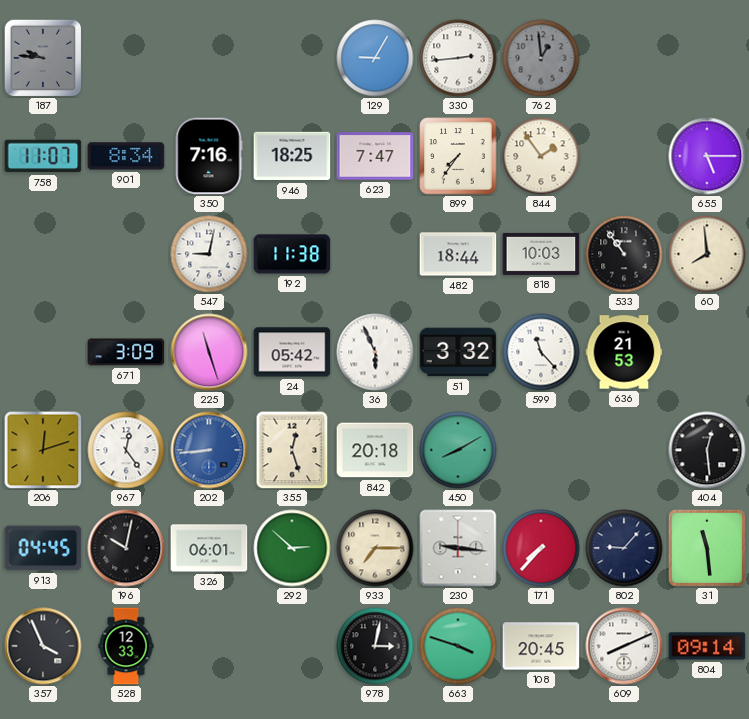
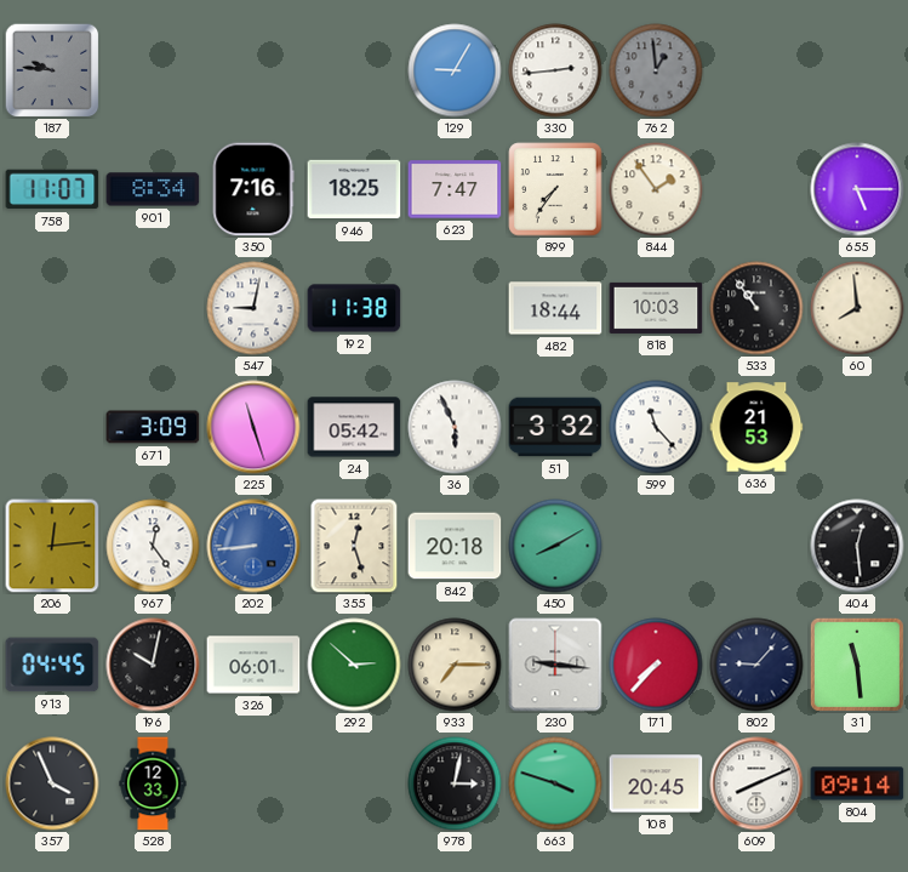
206: 12:12 -> 12:14 (52, 546)
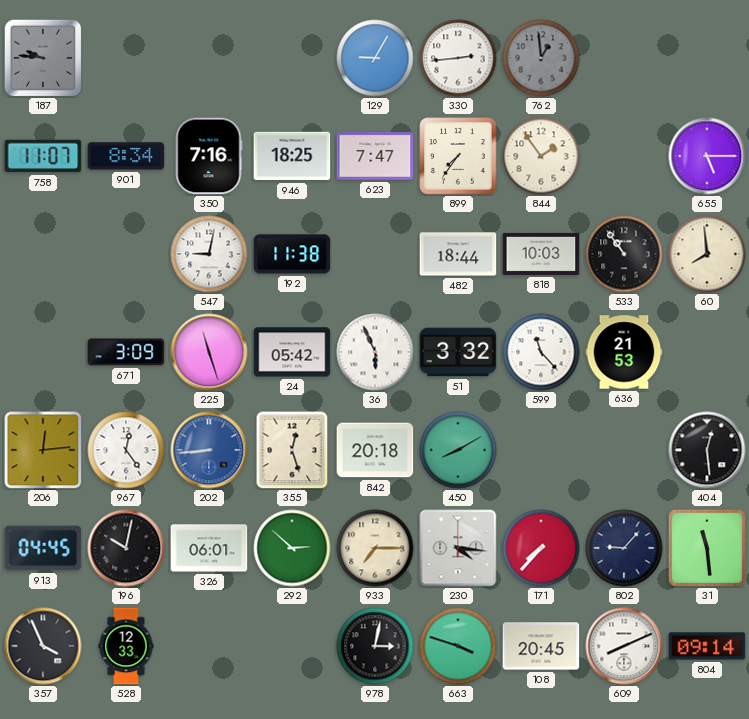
230: 9:16 -> 4:16 (458, 548)
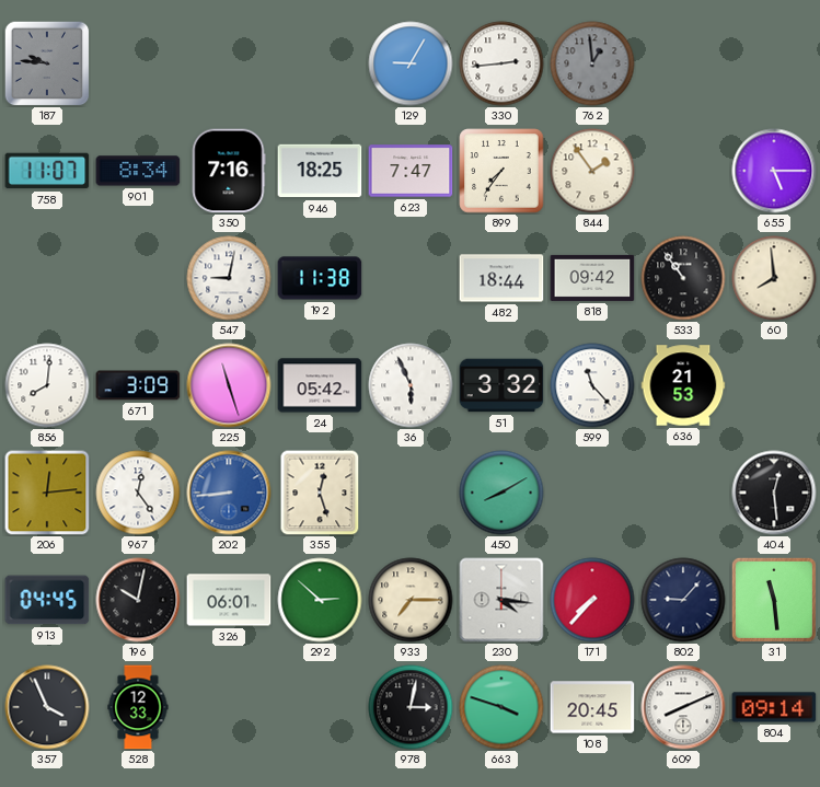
818: 10:03 -> 09:42 (592, 278)
856: none -> 8:01 (47, 385)
842: 20:18 -> none (375, 450)
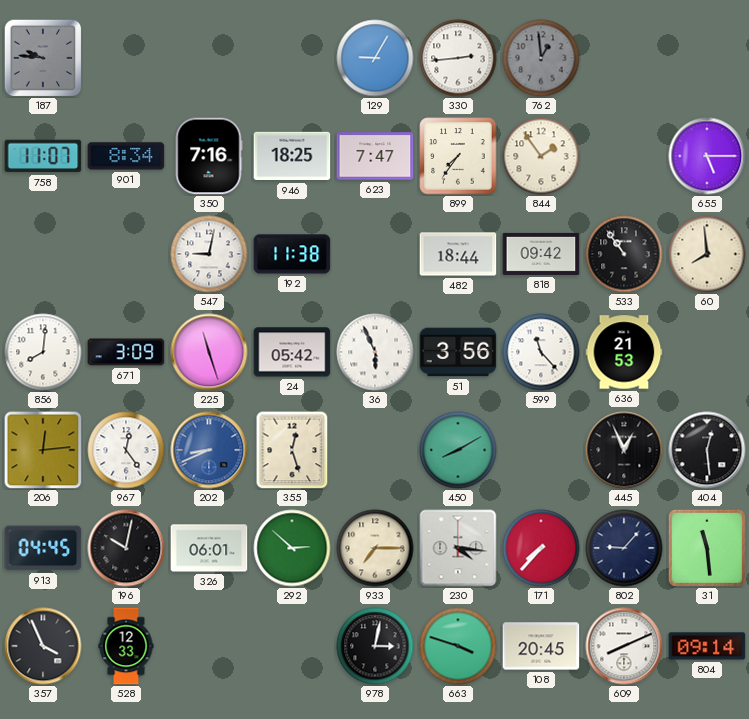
51: 3:32 -> 3:56 (458, 352)
202: 8:44 -> 8:41 (209, 450)
445: none -> 12:56 (624, 450)
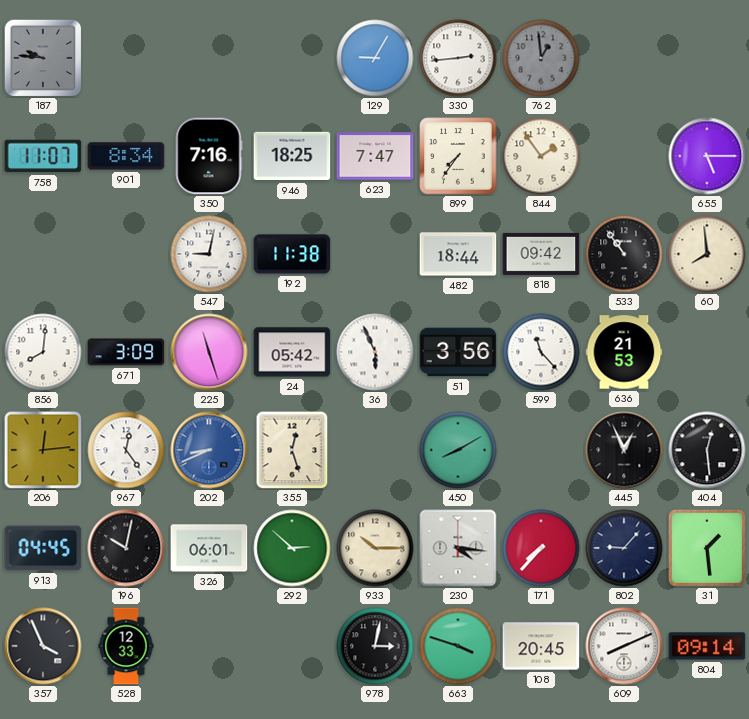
933: 7:15 -> 10:15 (375, 548)
31: 11:29 -> 1:29 (707, 548)
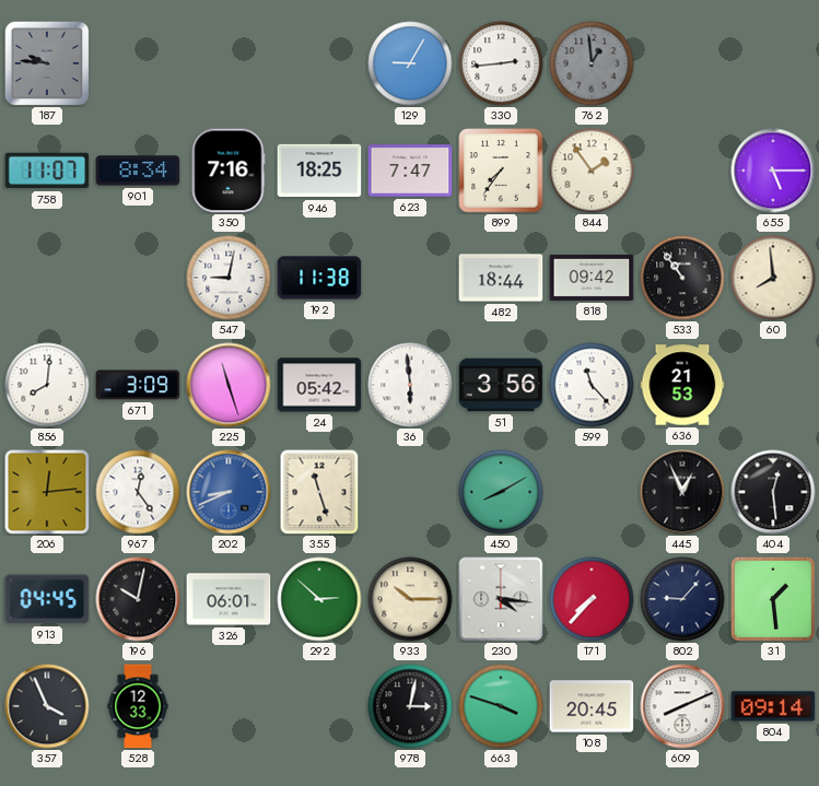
36: 5:56 -> 5:59 (410, 385)
355: 12:27 -> 11:27 (319, 492)
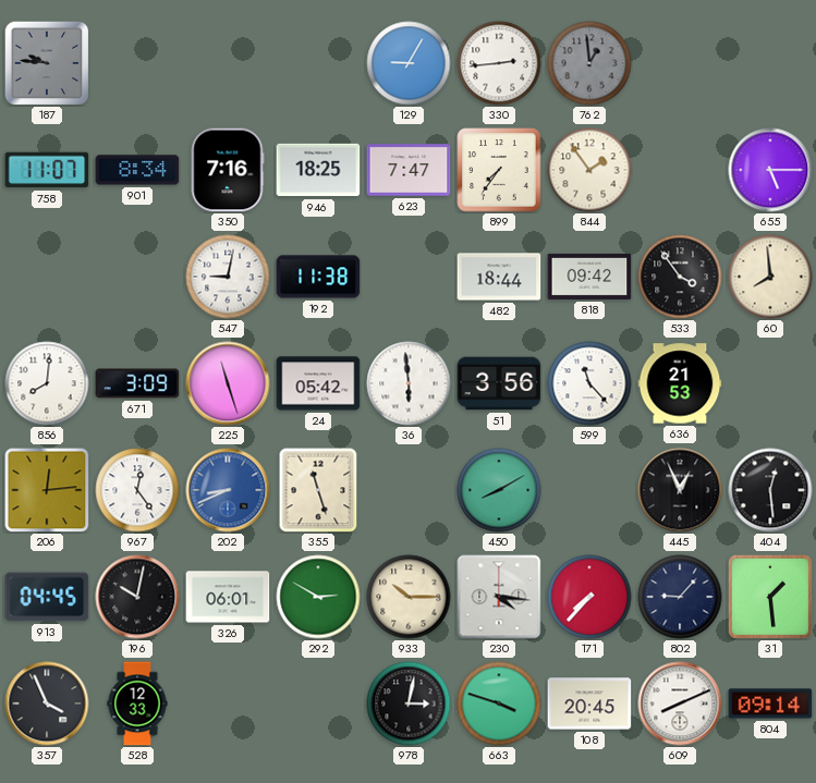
533: 10:54 -> 3:54 (680, 277)
292: 2:52 -> 2:50 (318, 597)
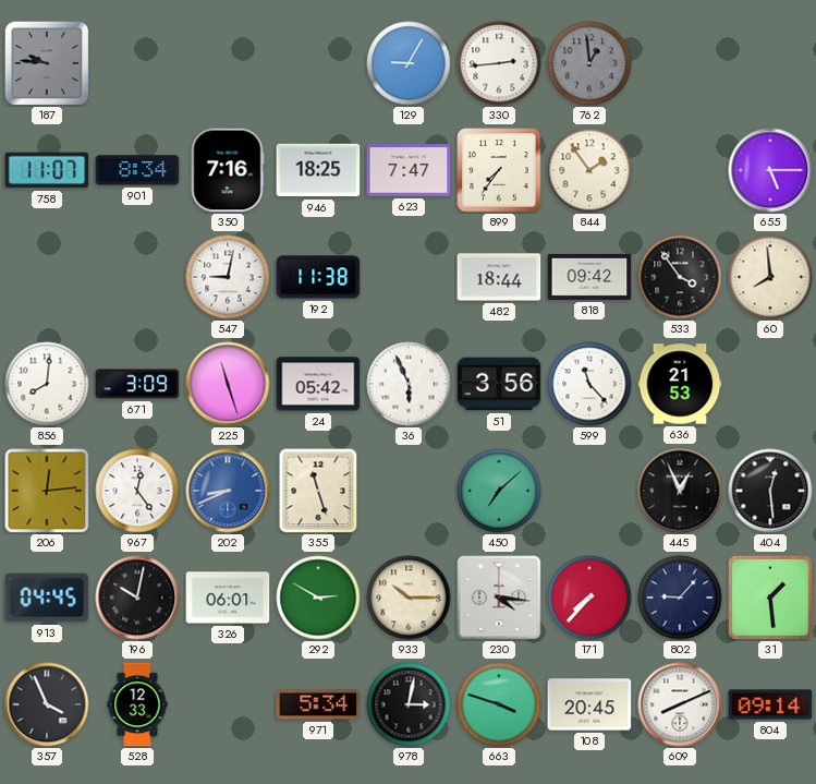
36: 5:59 -> 5:56 (409, 384)
450: 8:10 -> 7:08 (499, 491)
971: none -> 5:34 (318, 704)
